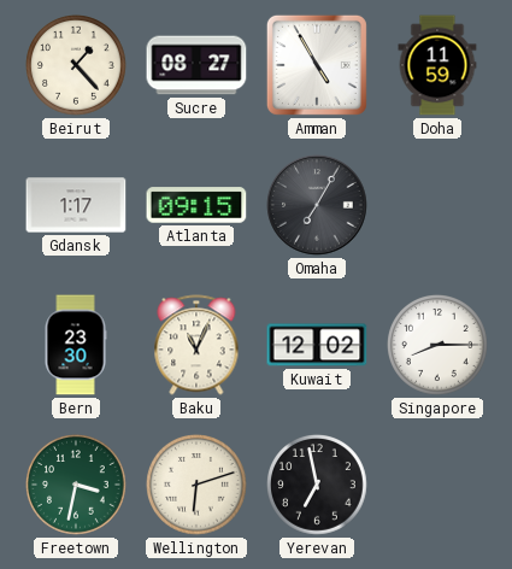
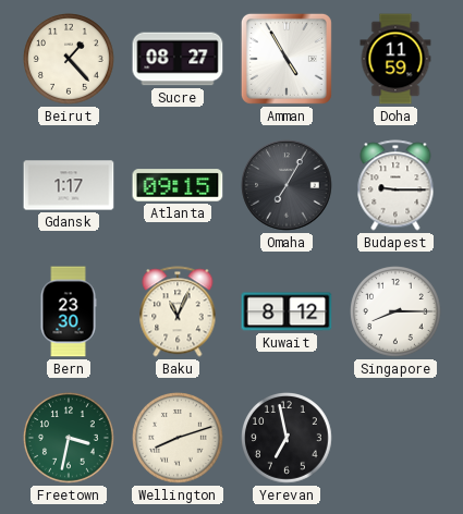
Budapest: none -> 9:15 (395, 185)
Kuwait: 12:02 -> 8:12 (287, 311)
Wellington: 6:12 -> 8:12 (179, 439)
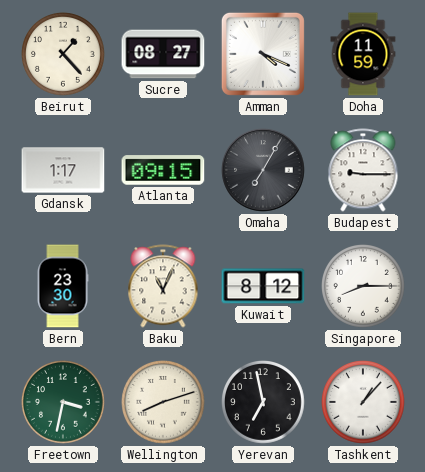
Amman: 4:55 -> 4:19 (263, 54)
Tashkent: none -> 1:07 (364, 403)
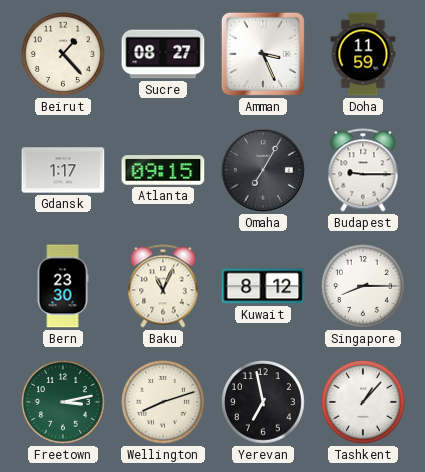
Amman: 4:19 -> 3:26 (263, 54)
Freetown: 3:32 -> 3:13 (64, 403)
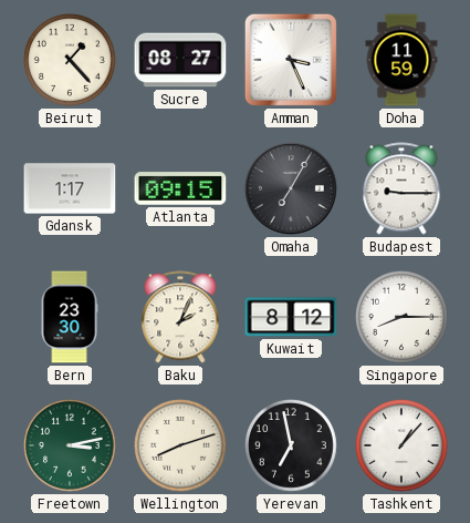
Baku: 11:04 -> 2:04 (180, 317)
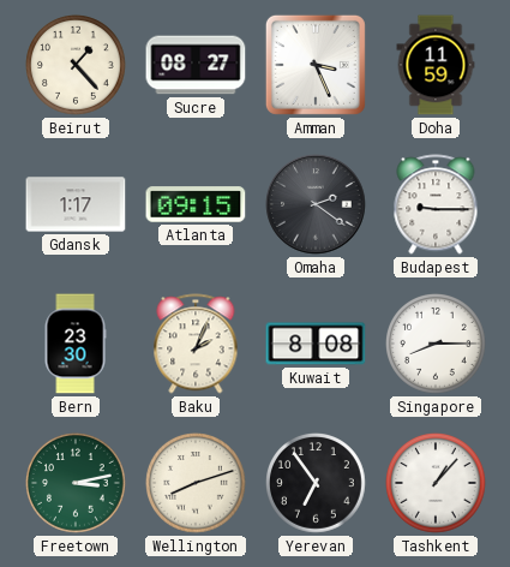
Omaha: 7:05 -> 2:21 (316, 204)
Kuwait: 8:12 -> 8:08 (316, 344)
Yerevan: 6:58 -> 6:54 (317, 484)
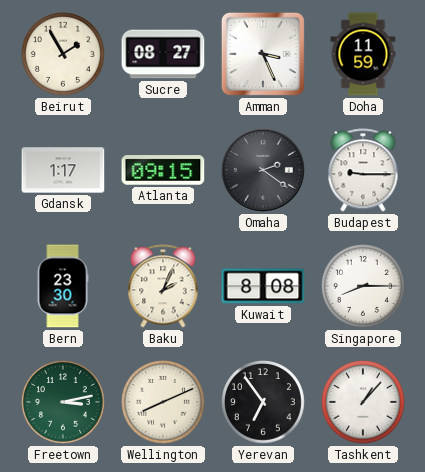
Beirut: 1:23 -> 1:55 (64, 55)
Wellington: 8:12 -> 8:11 (164, 403)
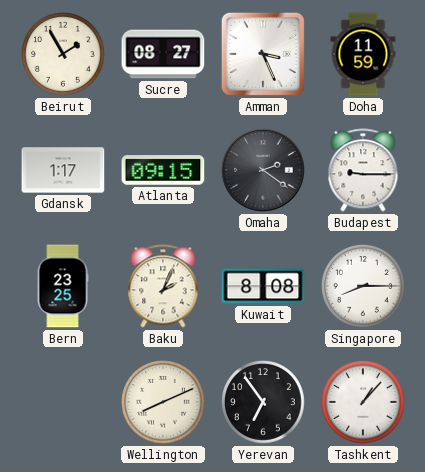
Bern: 23:30 -> 23:25 (63, 286)
Freetown: 3:13 -> none (64, 403)
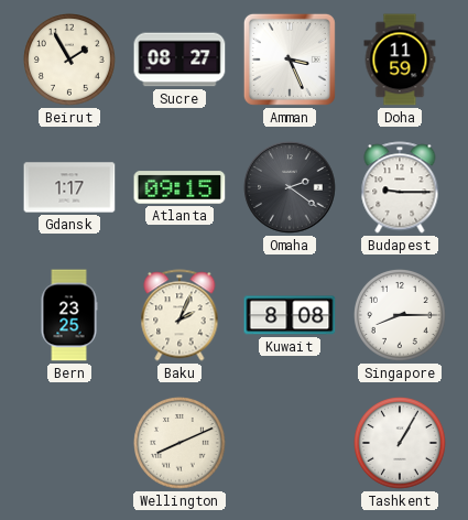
Yerevan: 6:54 -> none (264, 403)
Tashkent: 1:07 -> 1:05 (401, 444)
